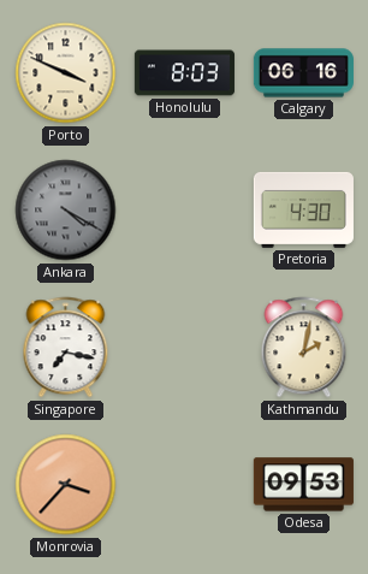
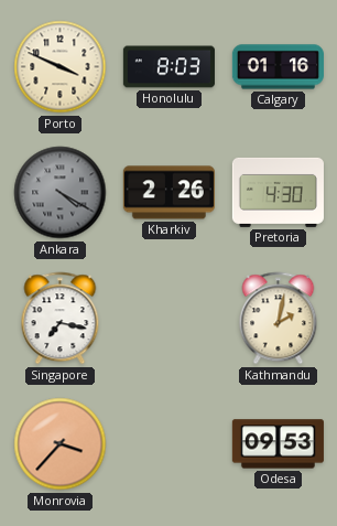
Calgary: 06:16 -> 01:16 (278, 67)
Kharkiv: none -> 2:26 (168, 193)
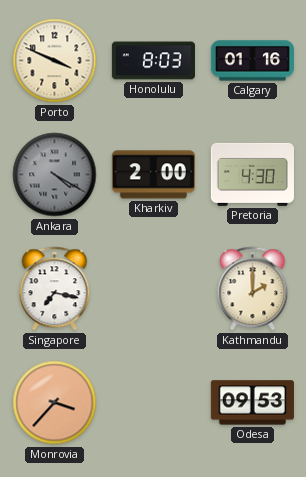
Kharkiv: 2:26 -> 2:00 (153, 175)
Kathmandu: 2:02 -> 2:00 (253, 289)
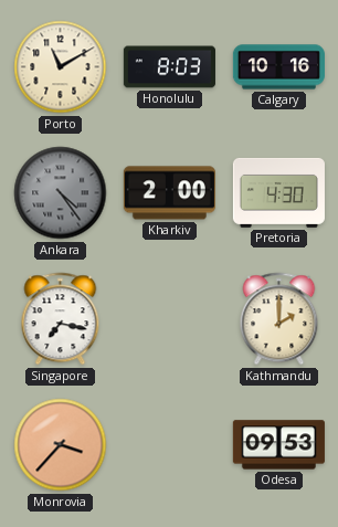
Porto: 3:49 -> 11:10 (61, 67)
Calgary: 01:16 -> 10:16 (278, 67)
Ankara: 4:20 -> 4:24 (61, 193)
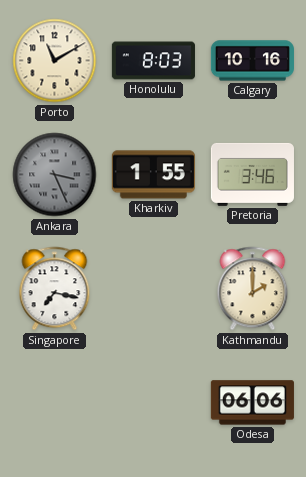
Ankara: 4:24 -> 3:26 (55, 175)
Kharkiv: 2:00 -> 1:55 (153, 175)
Pretoria: 4:30 -> 3:46 (252, 174)
Monrovia: 3:37 -> none (61, 445)
Odesa: 09:53 -> 06:06 (252, 403)
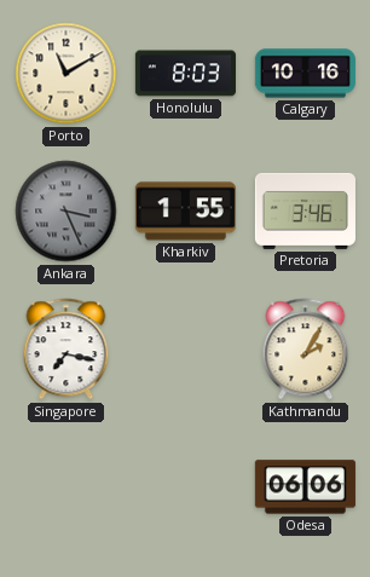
Kathmandu: 2:00 -> 2:05 (306, 350)
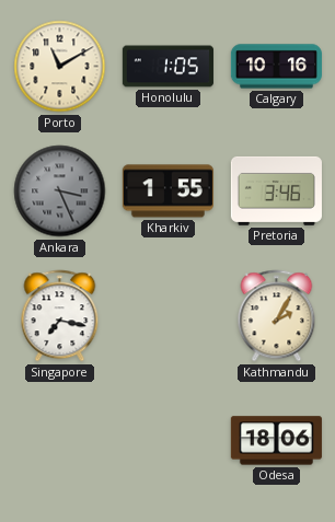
Honolulu: 8:03 -> 1:05 (168, 67)
Odesa: 06:06 -> 18:06 (276, 441)
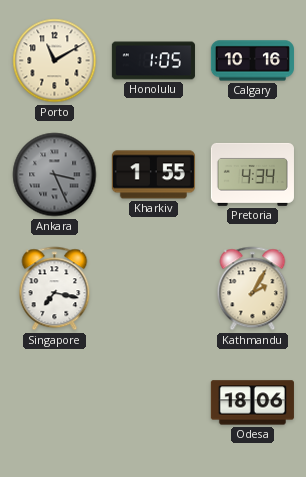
Pretoria: 3:46 -> 4:34 (252, 174)
